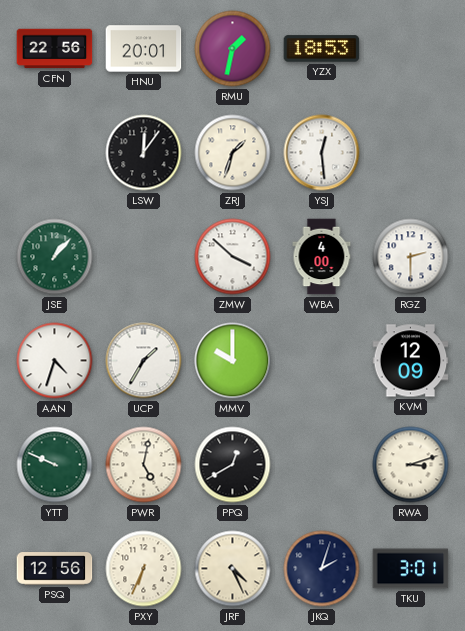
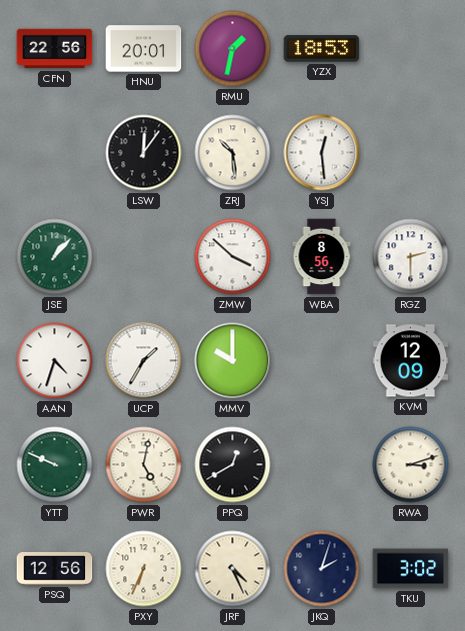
ZRJ: 1:33 -> 10:29 (233, 153)
WBA: 4:00 -> 8:56 (322, 257)
TKU: 3:01 -> 3:02 (411, 569)
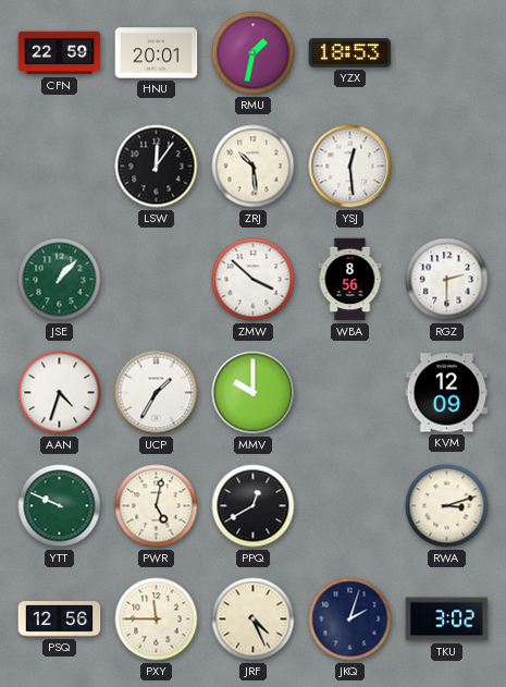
CFN: 22:56 -> 22:59 (60, 53)
PXY: 6:34 -> 11:45 (157, 619)
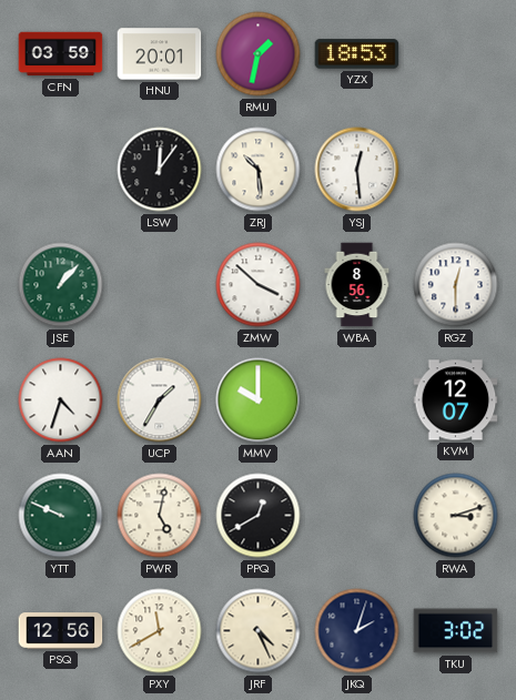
CFN: 22:59 -> 03:59 (61, 54)
RGZ: 2:30 -> 12:30 (456, 285)
KVM: 12:09 -> 12:07 (456, 400)
PXY: 11:45 -> 11:40 (160, 631)
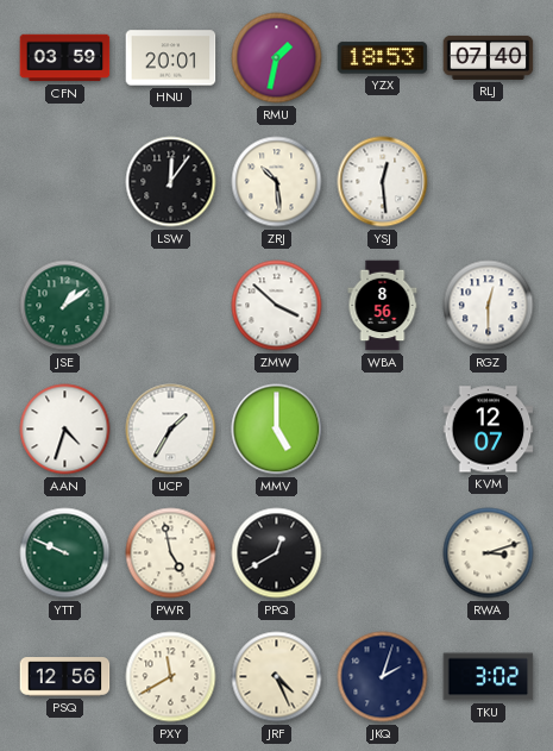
RLJ: none -> 07:40 (489, 57)
JSE: 1:07 -> 1:09 (65, 306)
MMV: 10:00 -> 5:00 (277, 430)
PWR: 5:02 -> 4:58 (171, 553)
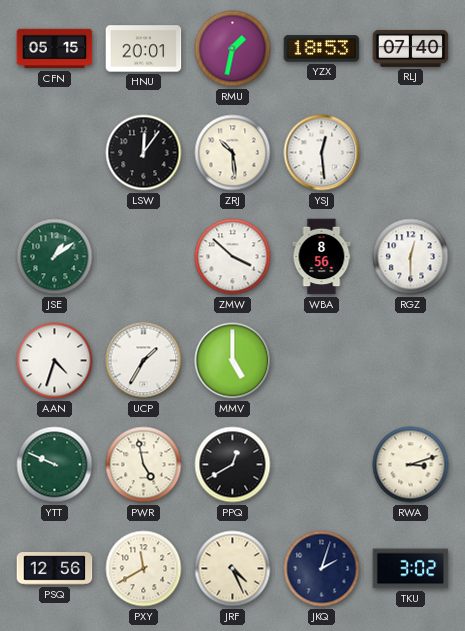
CFN: 03:59 -> 05:15 (55, 49)
KVM: 12:07 -> none (489, 430)
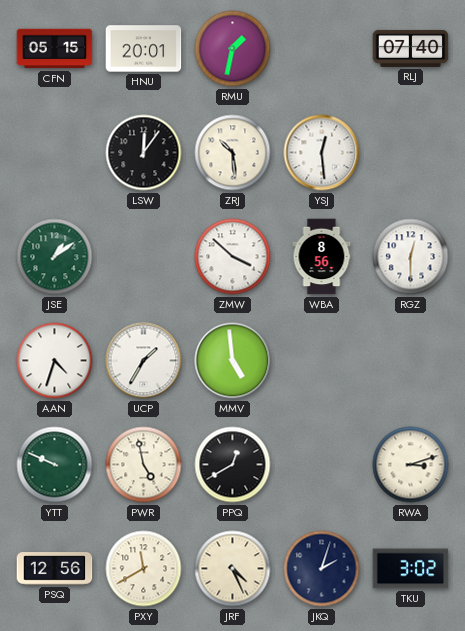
YZX: 18:53 -> none (322, 49)
MMV: 5:00 -> 4:59 (233, 361)
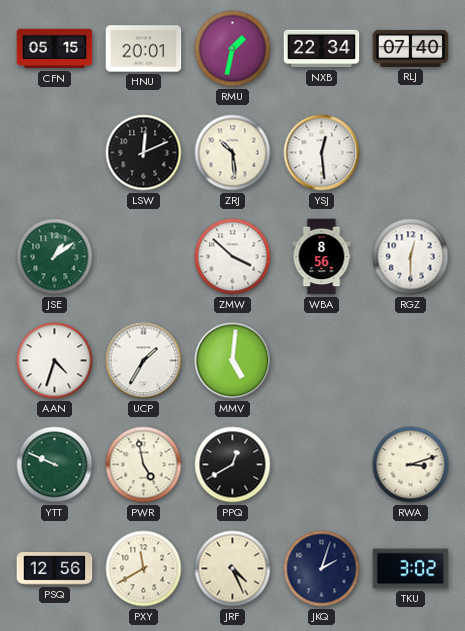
NXB: none -> 22:34 (322, 49)
LSW: 12:06 -> 12:11 (144, 153)
MMV: 4:59 -> 5:01 (233, 361)
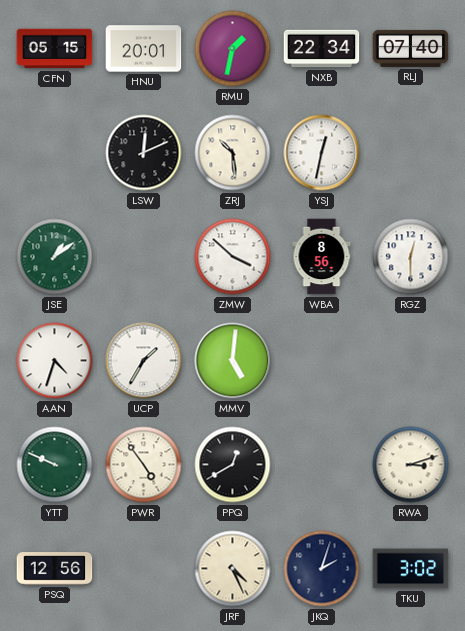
YSJ: 12:29 -> 12:32 (322, 153)
PWR: 4:58 -> 4:54 (144, 465)
PXY: 11:40 -> none (144, 569)
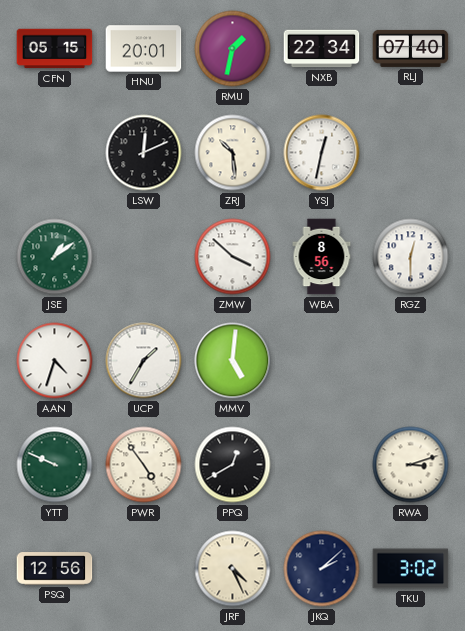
JKQ: 2:03 -> 2:08 (322, 569)
